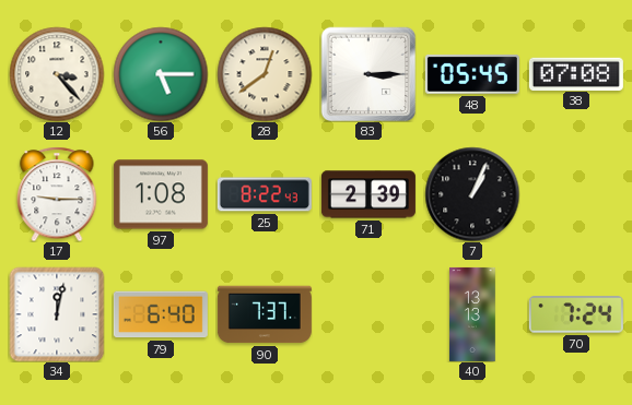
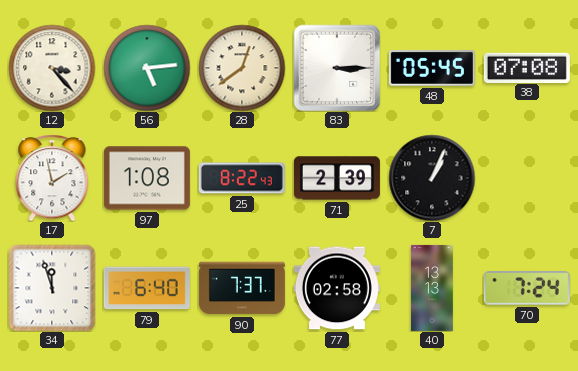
56: 5:15 -> 5:14 (147, 68)
17: 9:15 -> 1:58 (52, 178)
34: 12:02 -> 11:57 (52, 288)
77: none -> 02:58 (337, 288)
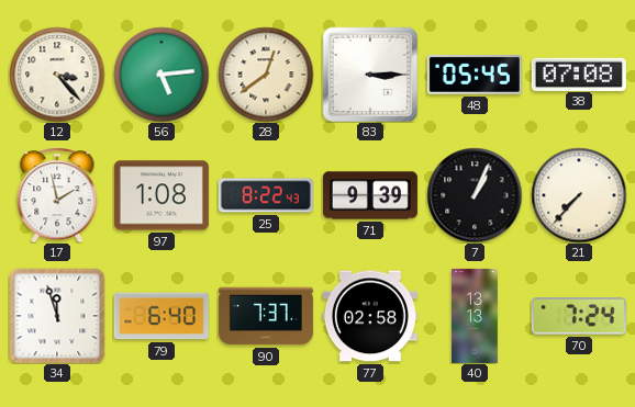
71: 2:39 -> 9:39 (370, 195)
21: none -> 7:37 (579, 195)
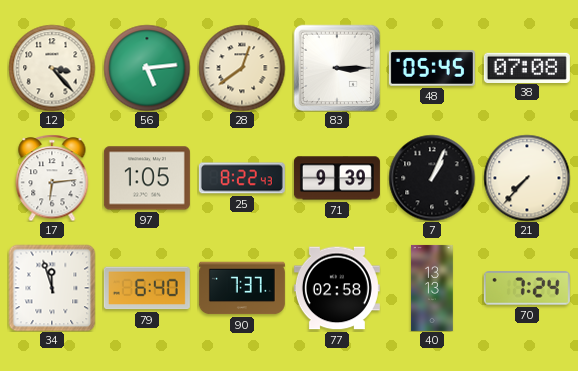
17: 1:58 -> 6:14 (52, 178)
97: 1:08 -> 1:05 (147, 178)
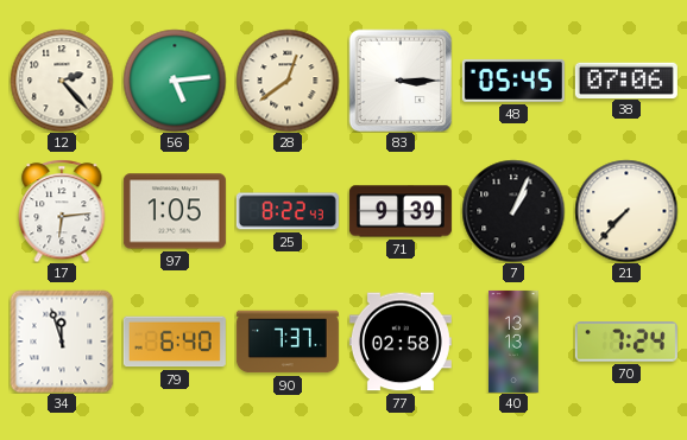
12: 3:23 -> 2:23 (62, 81)
38: 07:08 -> 07:06 (626, 79)
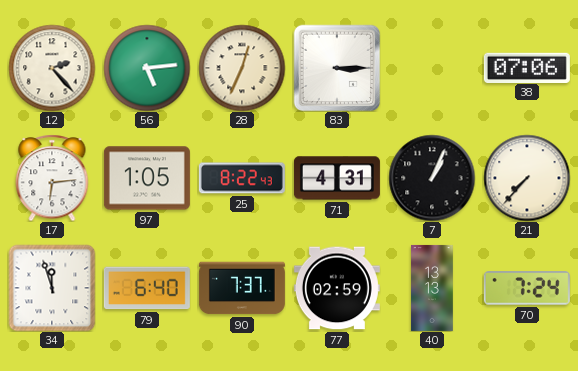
28: 12:39 -> 12:34 (242, 68)
48: 05:45 -> none (513, 81)
71: 9:39 -> 4:31 (337, 178)
77: 02:58 -> 02:59 (337, 288)
